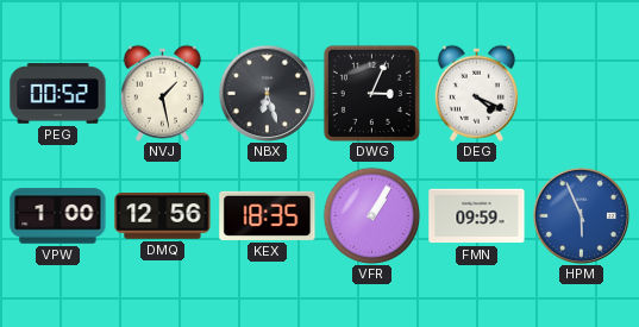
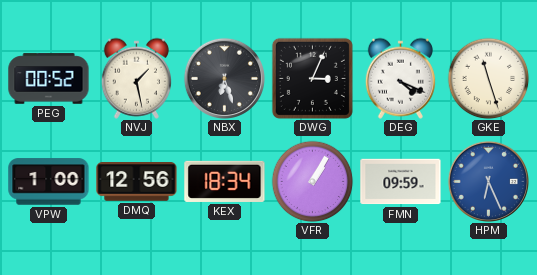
GKE: none -> 11:27 (488, 78)
KEX: 18:35 -> 18:34 (225, 181)
HPM: 5:56 -> 6:26 (488, 181)
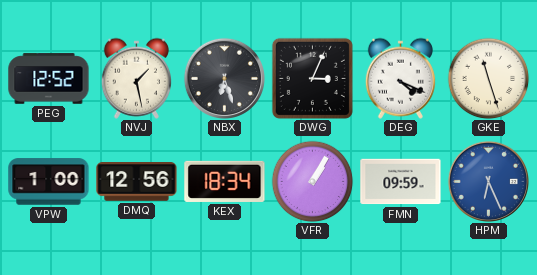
PEG: 00:52 -> 12:52 (49, 79)
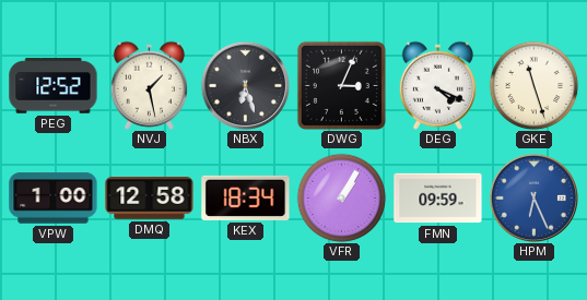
DMQ: 12:56 -> 12:58 (150, 199)
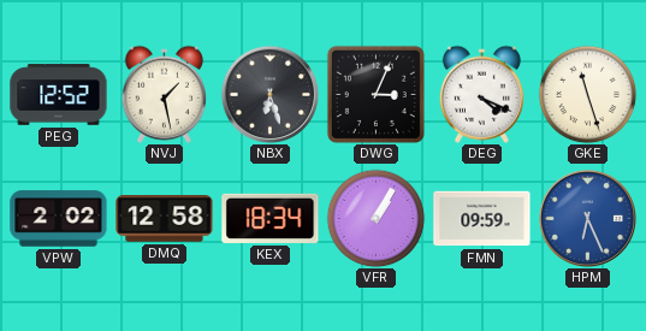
VPW: 1:00 -> 2:02 (59, 219)
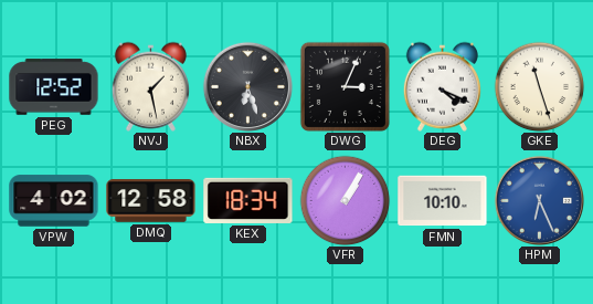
VPW: 2:02 -> 4:02 (54, 201)
FMN: 09:59 -> 10:10 (443, 201)
